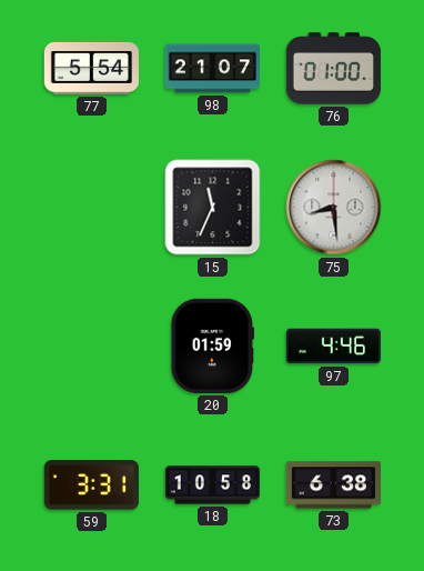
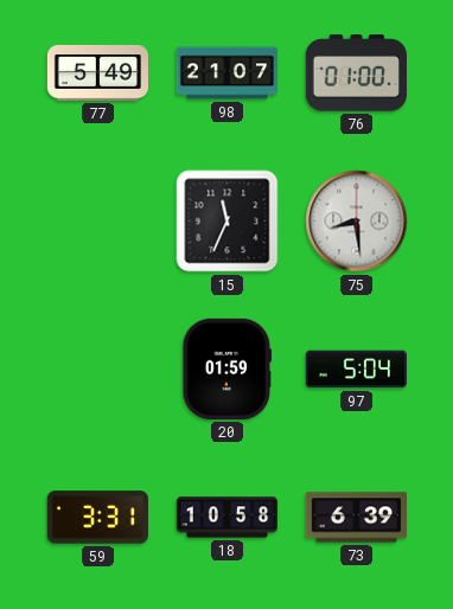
77: 5:54 -> 5:49 (97, 72)
97: 4:46 -> 5:04 (356, 370)
73: 6:38 -> 6:39 (356, 518)
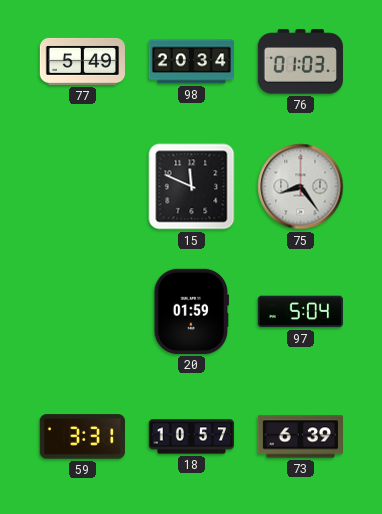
98: 21:07 -> 20:34 (191, 62)
76: 01:00 -> 01:03 (300, 62)
15: 11:34 -> 11:49 (192, 187)
75: 8:29 -> 8:24 (301, 187)
18: 10:58 -> 10:57 (192, 437)
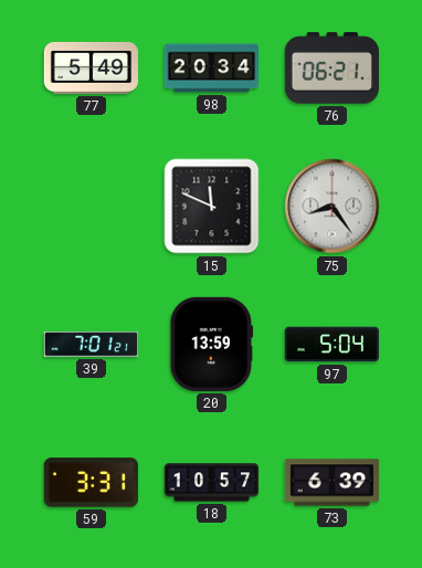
76: 01:03 -> 06:21 (331, 69)
39: none -> 7:01 (91, 345)
20: 01:59 -> 13:59 (211, 344)
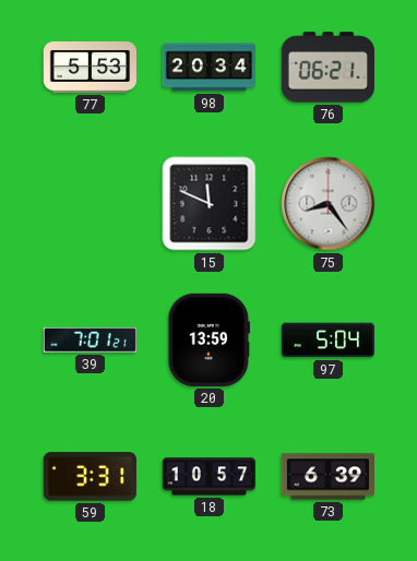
77: 5:49 -> 5:53 (90, 67)
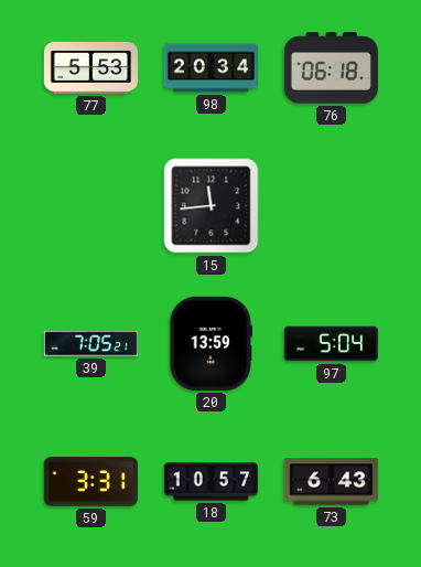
76: 06:21 -> 06:18 (331, 68)
15: 11:49 -> 11:44 (212, 206)
75: 8:24 -> none (329, 204)
39: 7:01 -> 7:05 (90, 344)
73: 6:39 -> 6:43 (331, 482)
